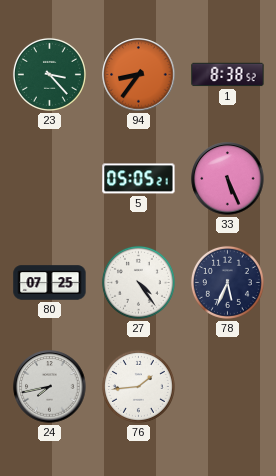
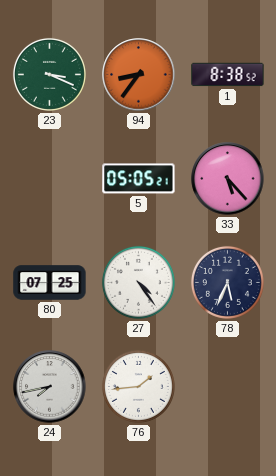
23: 3:23 -> 3:19 (49, 74)
33: 5:26 -> 5:23 (228, 179)
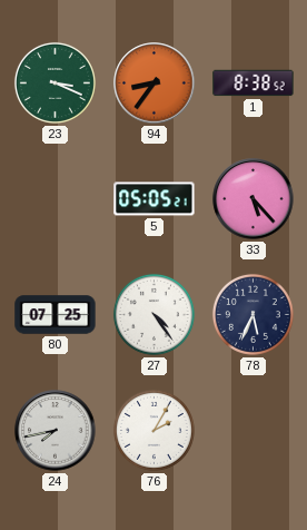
76: 1:44 -> 2:05 (153, 430)
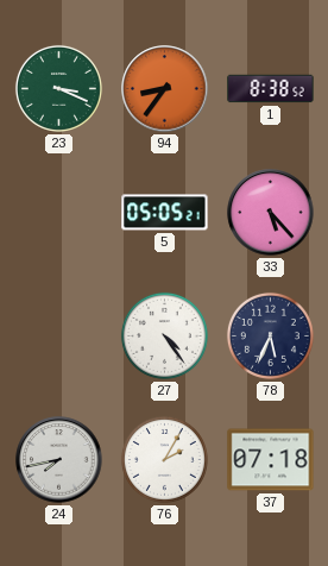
80: 07:25 -> none (56, 315)
37: none -> 07:18 (271, 460)
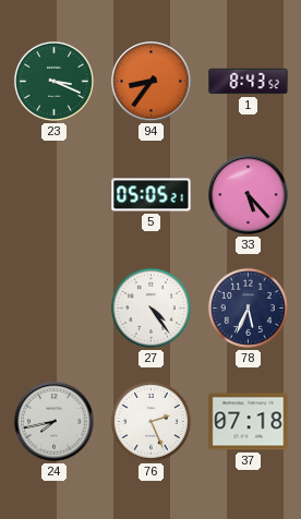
1: 8:38 -> 8:43 (249, 82)
76: 2:05 -> 2:26 (150, 421)
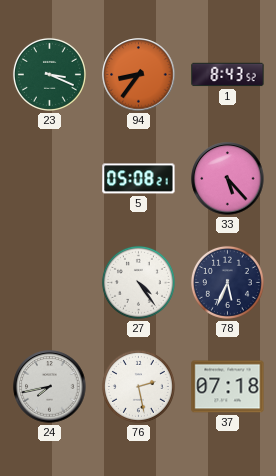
5: 05:05 -> 05:08 (139, 179)
76: 2:26 -> 2:28 (138, 386)
